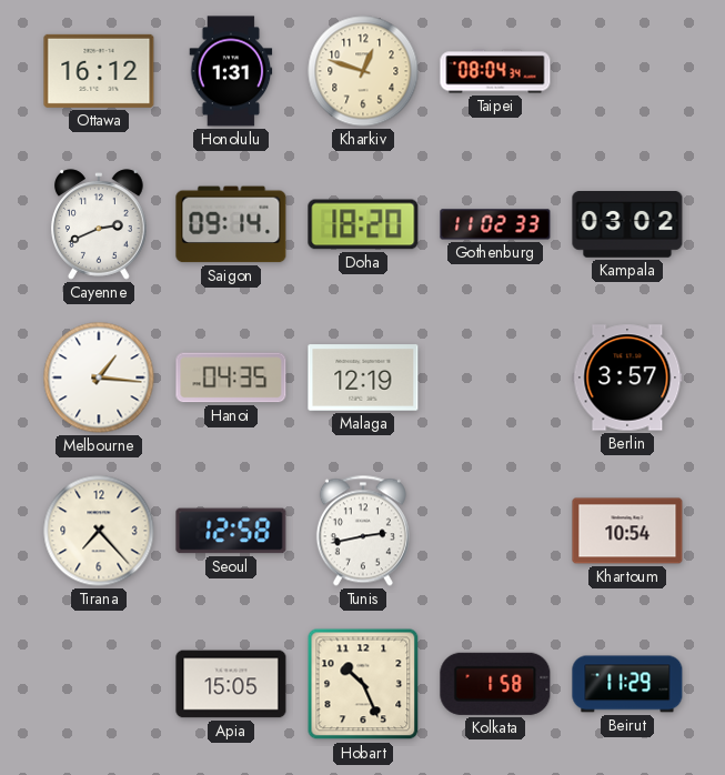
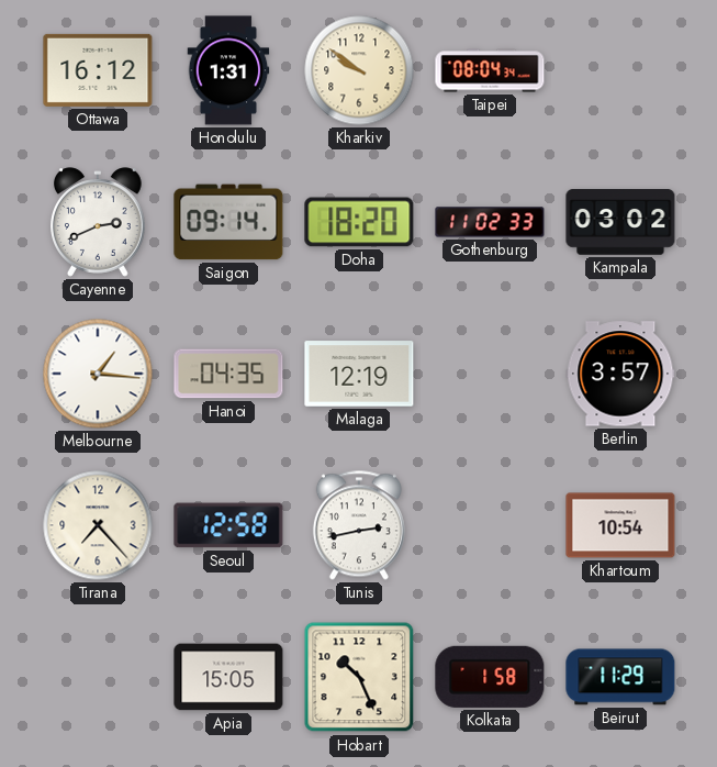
Kharkiv: 12:48 -> 9:51 (359, 70)
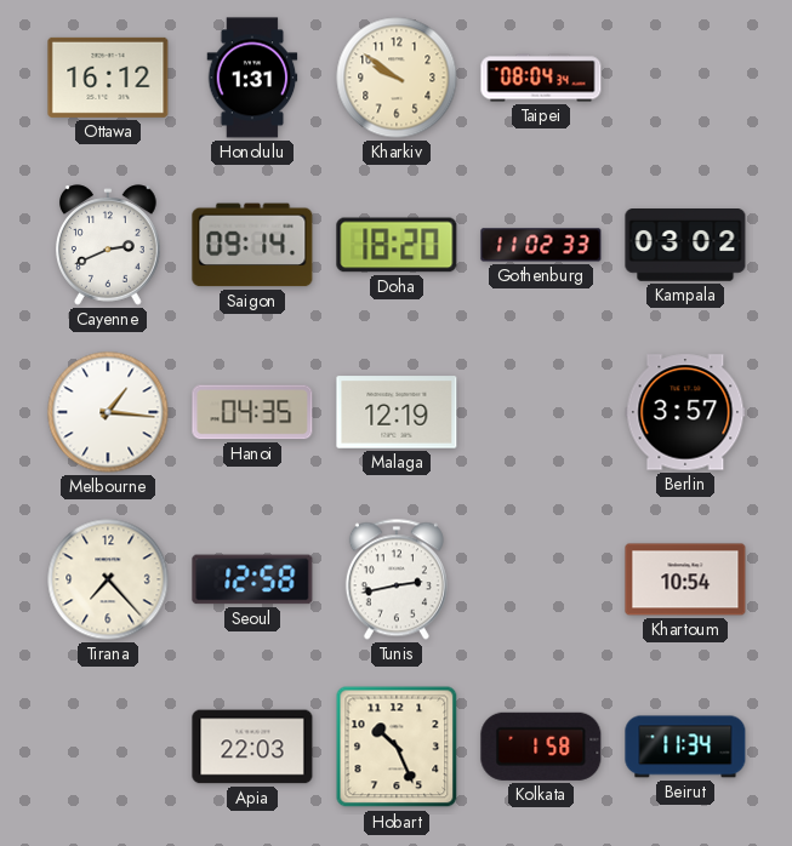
Apia: 15:05 -> 22:03 (252, 747)
Beirut: 11:29 -> 11:34 (685, 747)
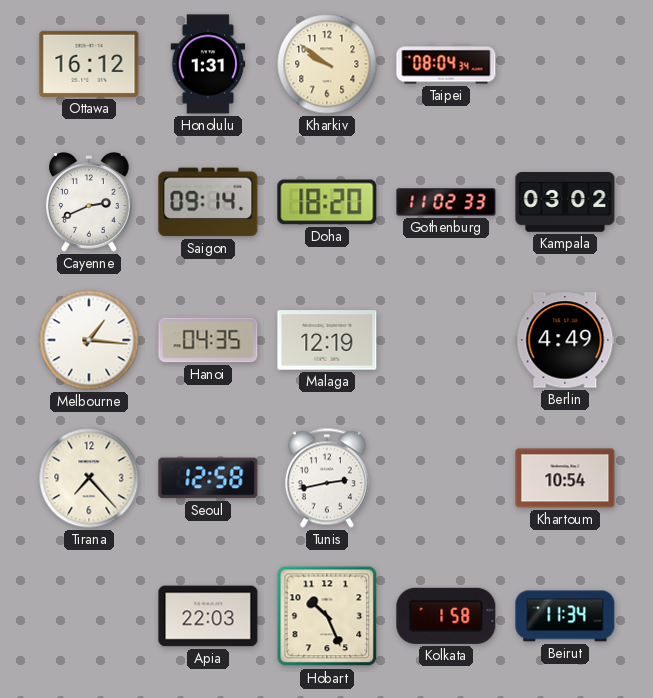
Berlin: 3:57 -> 4:49 (565, 340)
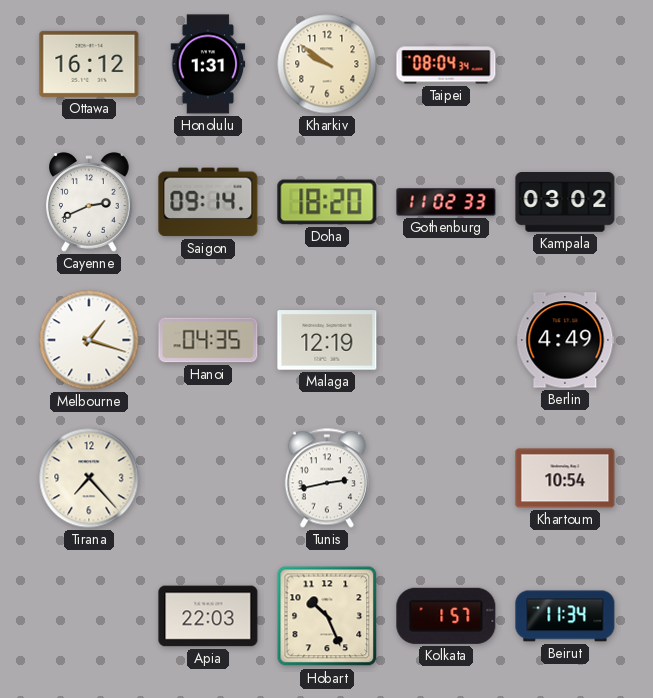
Melbourne: 1:16 -> 1:18 (89, 340)
Seoul: 12:58 -> none (208, 478)
Kolkata: 1:58 -> 1:57 (446, 616)
